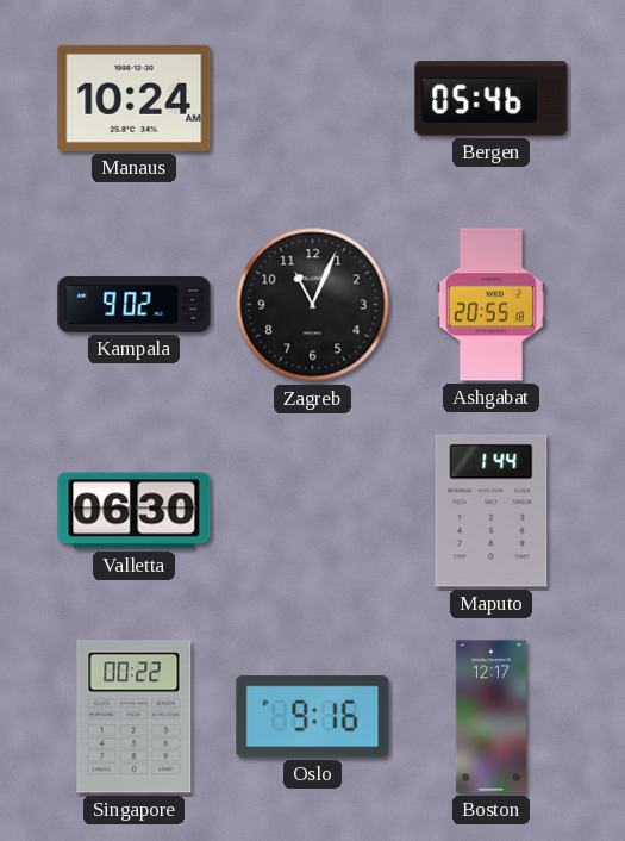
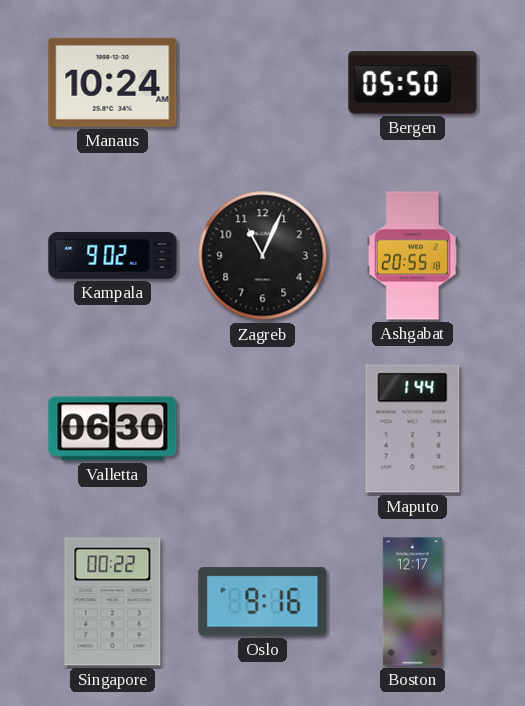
Bergen: 05:46 -> 05:50 (413, 83)
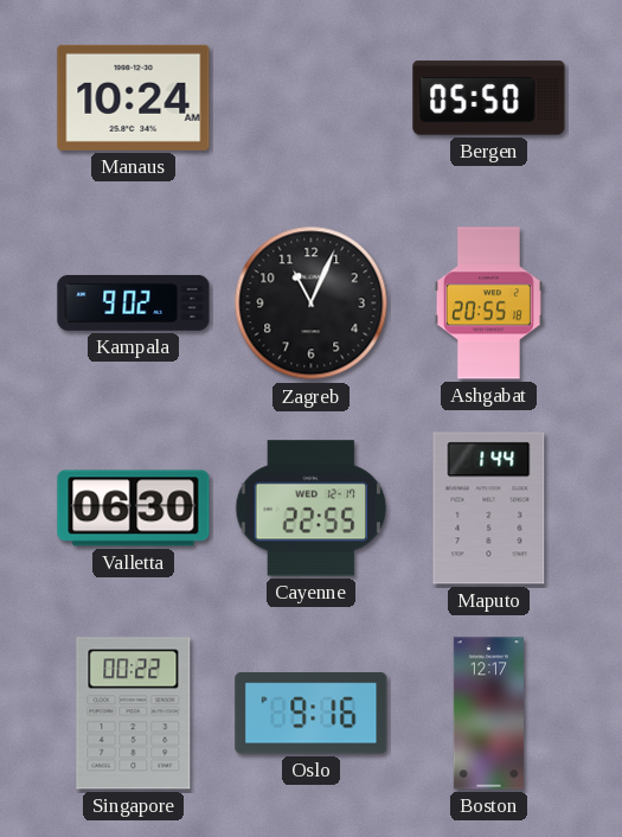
Cayenne: none -> 22:55 (312, 509)
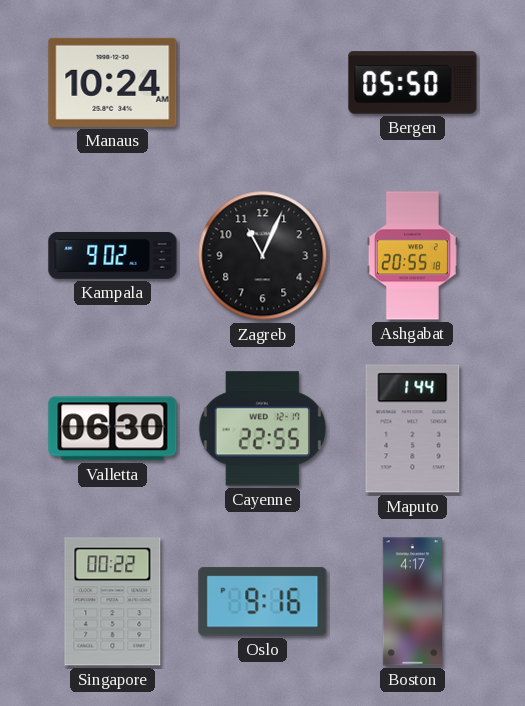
Boston: 12:17 -> 4:17 (412, 602)
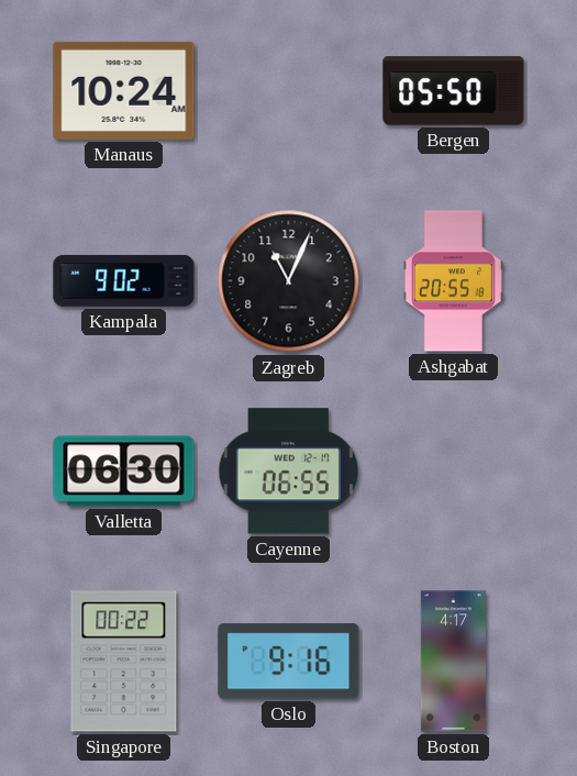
Cayenne: 22:55 -> 06:55 (289, 472)
Maputo: 1:44 -> none (413, 429)
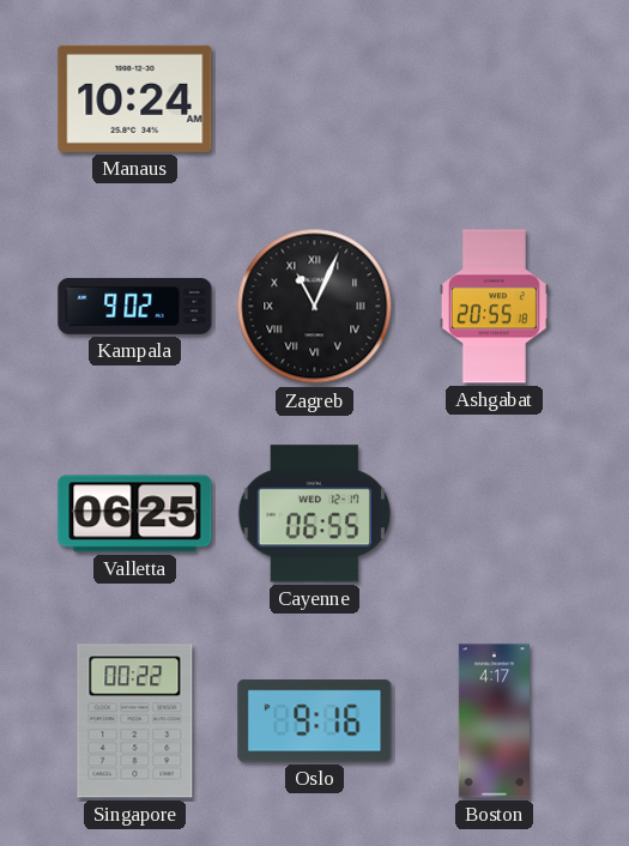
Bergen: 05:50 -> none (454, 91)
Zagreb numerals: Arabic -> Roman (315, 307)
Valletta: 06:30 -> 06:25 (135, 514)
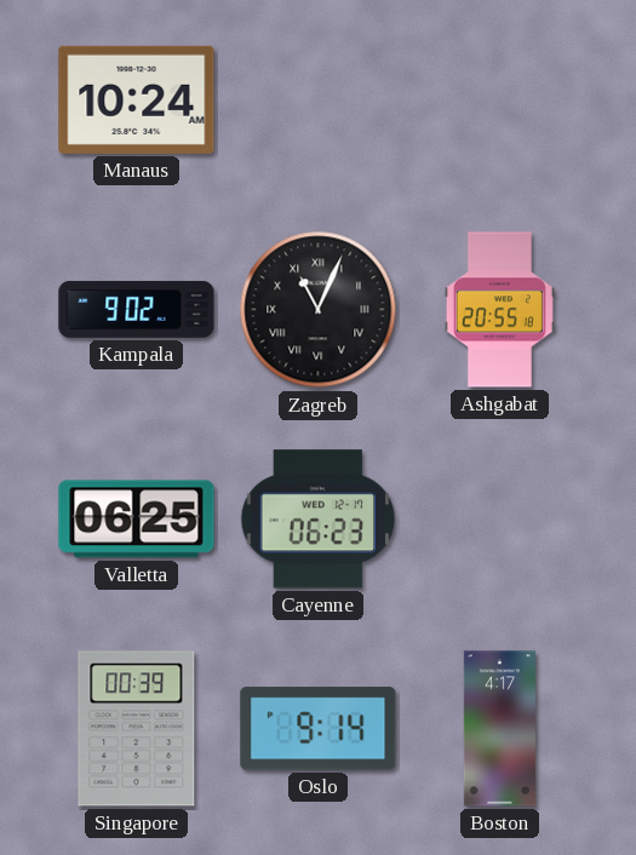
Cayenne: 06:55 -> 06:23 (319, 520)
Singapore: 00:22 -> 00:39 (137, 729)
Oslo: 9:16 -> 9:14 (319, 729)
